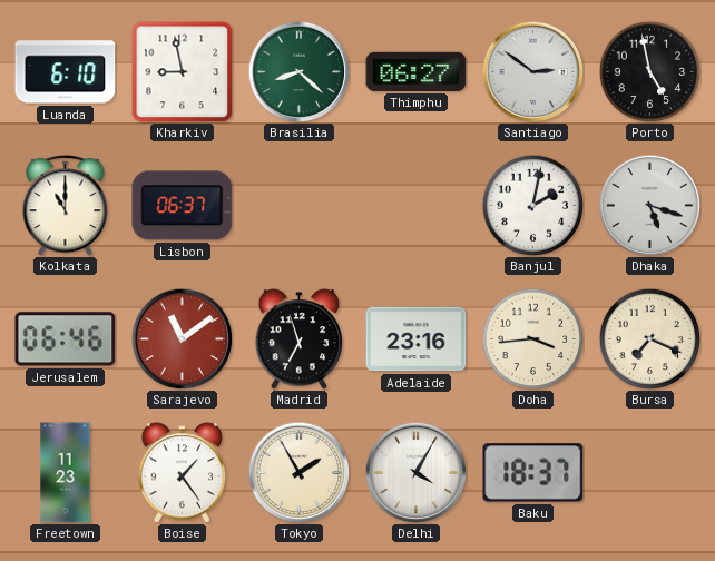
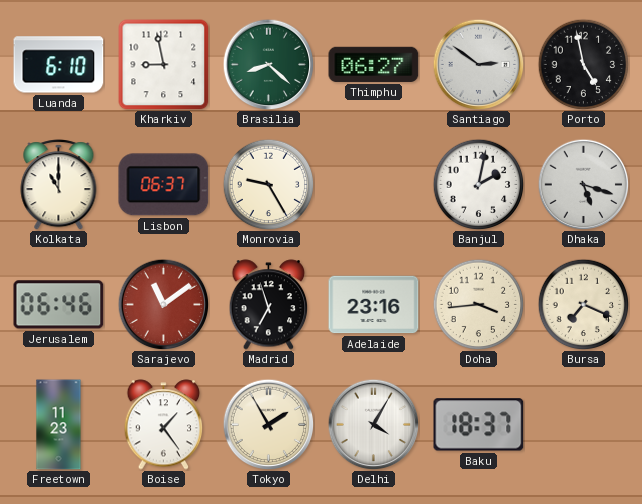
Monrovia: none -> 9:25 (268, 184)
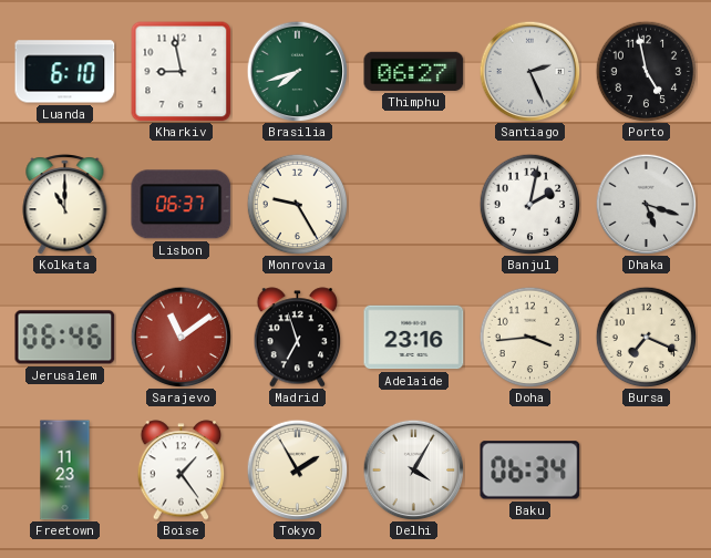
Brasilia: 8:22 -> 7:42 (297, 71)
Santiago: 2:51 -> 2:26 (529, 71)
Baku: 18:37 -> 06:34 (530, 471)
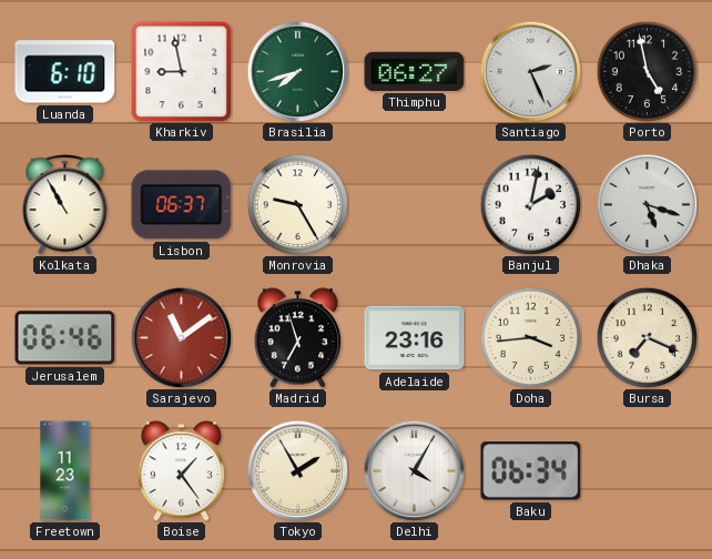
Kolkata: 11:00 -> 10:55 (65, 205)
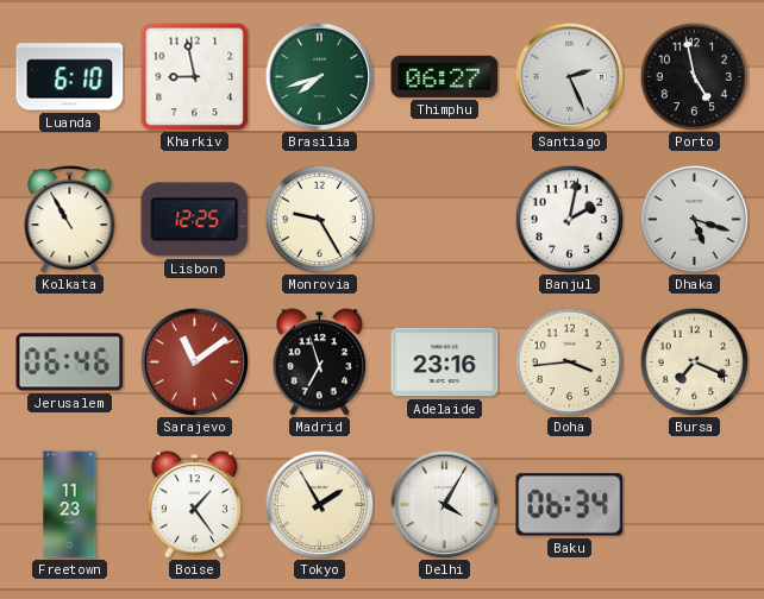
Lisbon: 06:37 -> 12:25 (195, 220)
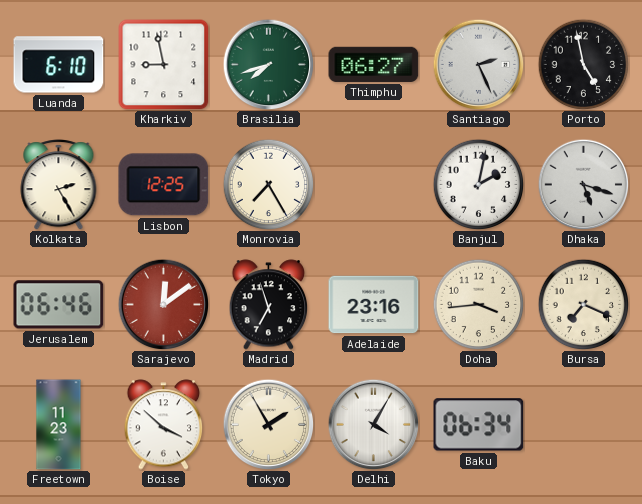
Kolkata: 10:55 -> 2:25 (59, 185)
Monrovia: 9:25 -> 7:25 (268, 184)
Sarajevo: 11:09 -> 12:09 (163, 304)
Boise: 1:24 -> 3:52 (164, 425)
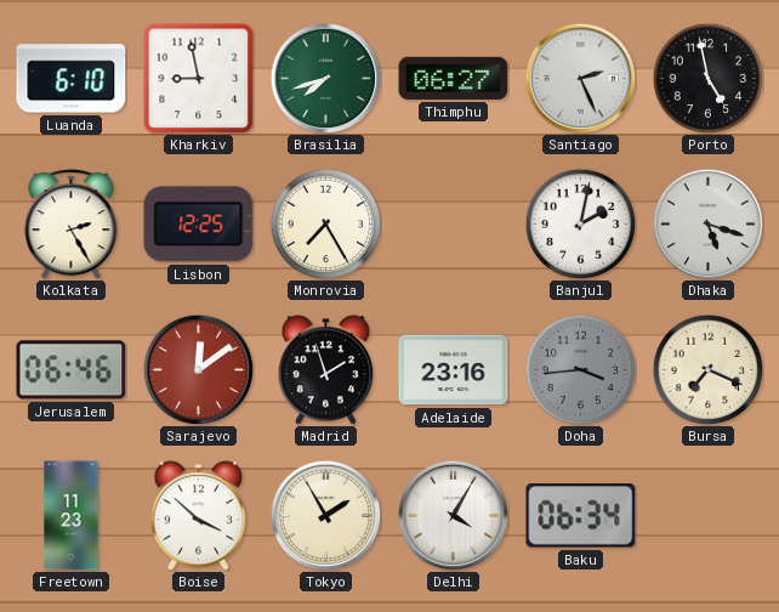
Madrid: 6:57 -> 1:57 (326, 370)
Doha dial: cream -> grey (580, 369)
